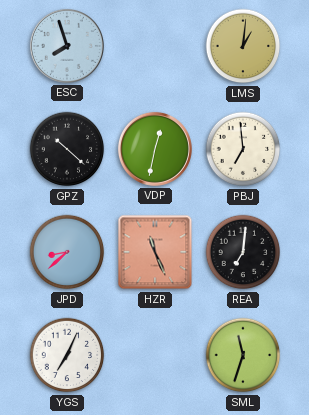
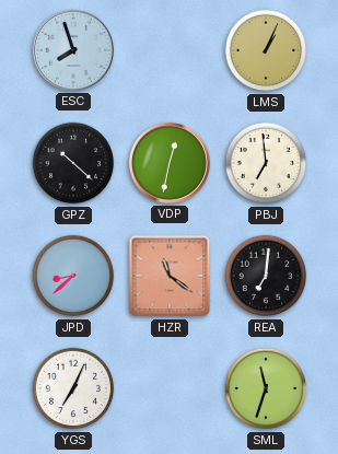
LMS: 1:01 -> 1:04 (266, 50)
HZR: 11:26 -> 11:21 (170, 276)
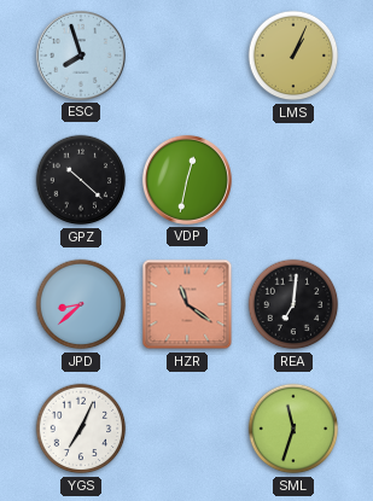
PBJ: 6:59 -> none (266, 163)
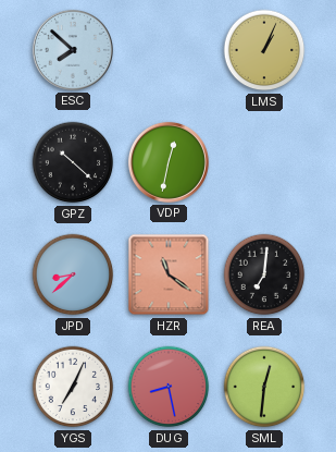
ESC: 7:57 -> 7:52 (73, 50)
DUG: none -> 8:28 (169, 387)
SML: 11:33 -> 12:31 (264, 387)
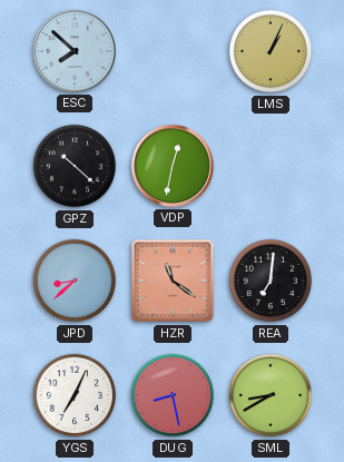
SML: 12:31 -> 8:40 (271, 395)
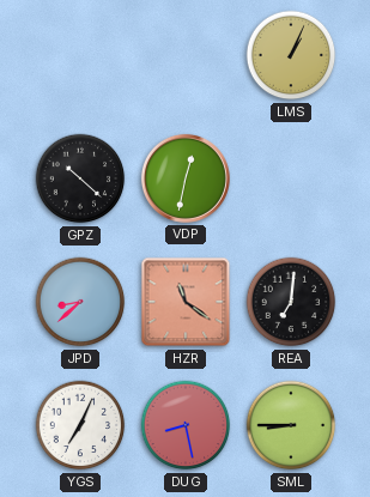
ESC: 7:52 -> none (75, 51)
SML: 8:40 -> 8:45 (291, 425)
